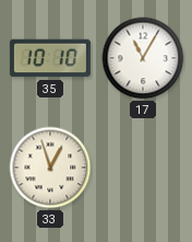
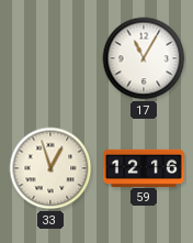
35: 10:10 -> none (50, 58)
59: none -> 12:16 (144, 167)
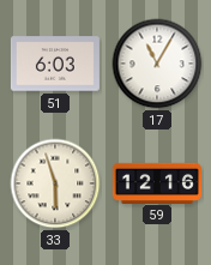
51: none -> 6:03 (55, 64)
33: 12:57 -> 5:57 (55, 183)
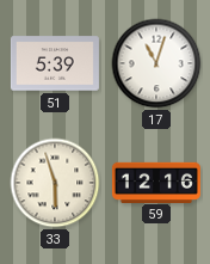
51: 6:03 -> 5:39 (55, 63)
17: 11:05 -> 11:03 (156, 63)
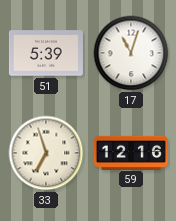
33: 5:57 -> 6:57 (46, 153)
